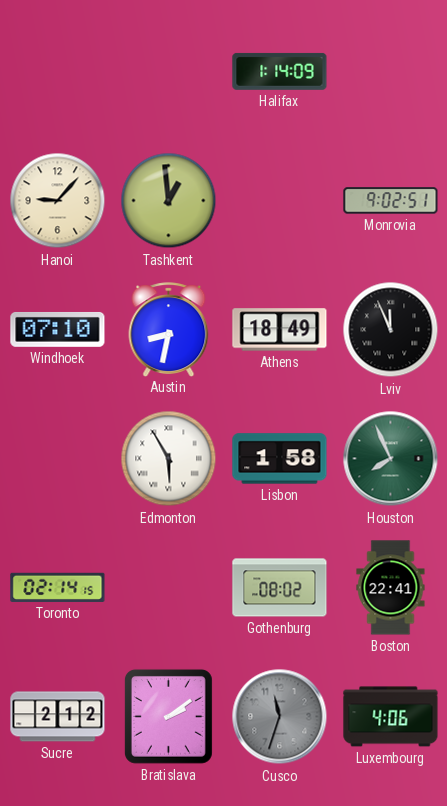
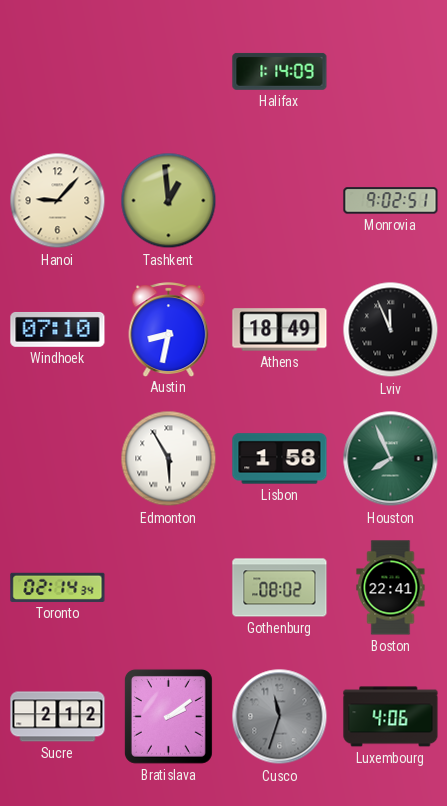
Toronto: 02:14:15 -> 02:14:34 (58, 587)
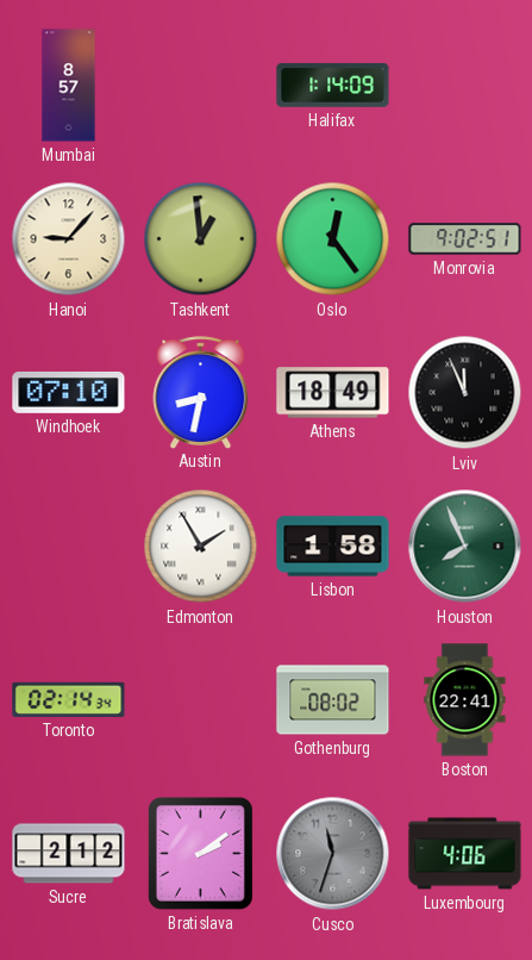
Mumbai: none -> 8:57 (69, 86)
Oslo: none -> 12:24 (333, 239)
Edmonton: 5:55 -> 1:55 (201, 547)
